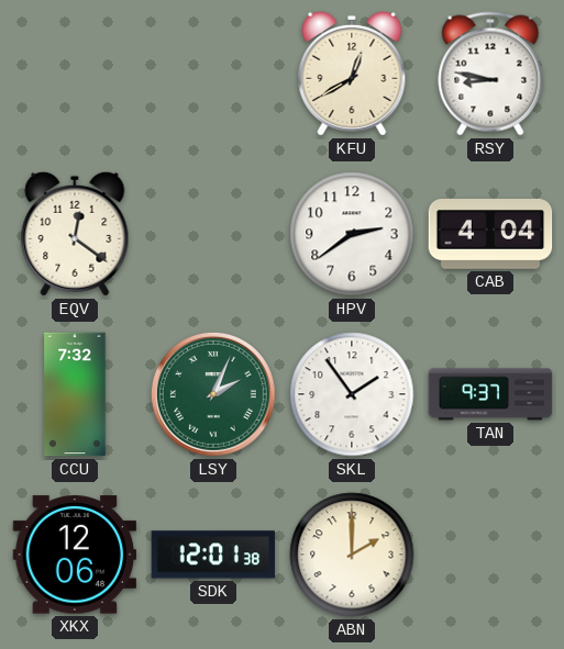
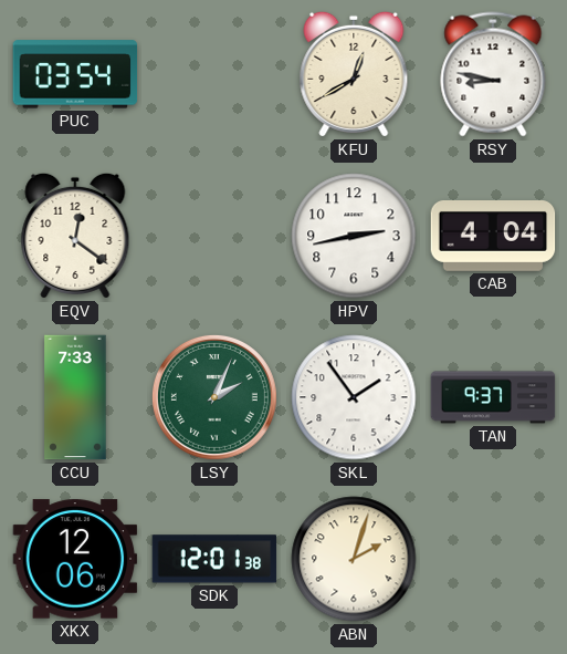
PUC: none -> 03:54 (75, 74)
HPV: 2:39 -> 2:43 (354, 236)
CCU: 7:32 -> 7:33 (75, 397)
ABN: 2:00 -> 2:03 (354, 559)
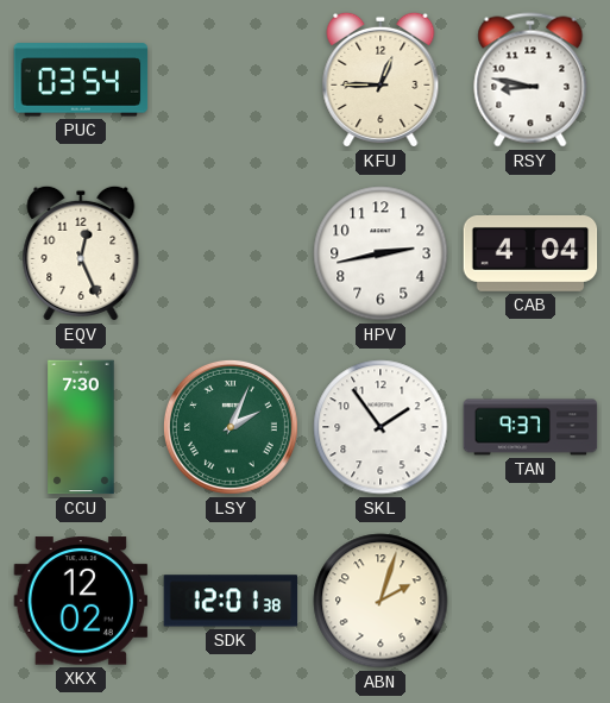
KFU: 12:40 -> 12:45 (381, 80)
EQV: 12:21 -> 12:26 (81, 253)
CCU: 7:33 -> 7:30 (81, 427)
XKX: 12:06 -> 12:02 (81, 601)
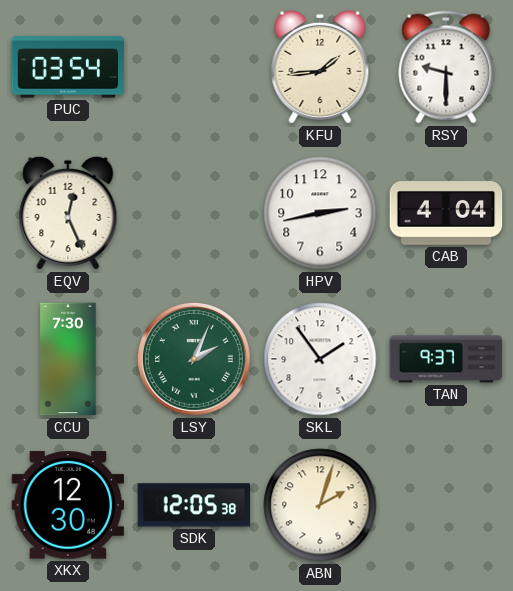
KFU: 12:45 -> 1:44 (320, 67)
RSY: 8:47 -> 9:30 (446, 67)
XKX: 12:02 -> 12:30 (68, 505)
SDK: 12:01 -> 12:05 (194, 505)
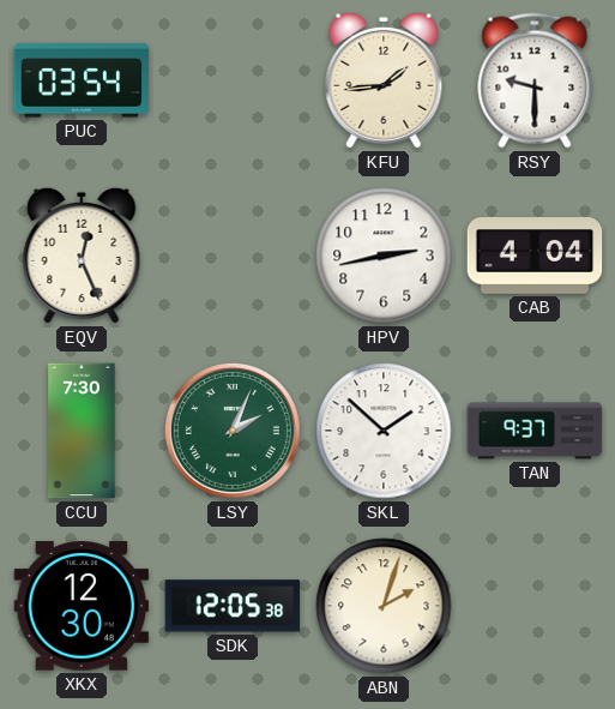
SKL: 1:54 -> 1:52 (384, 431)
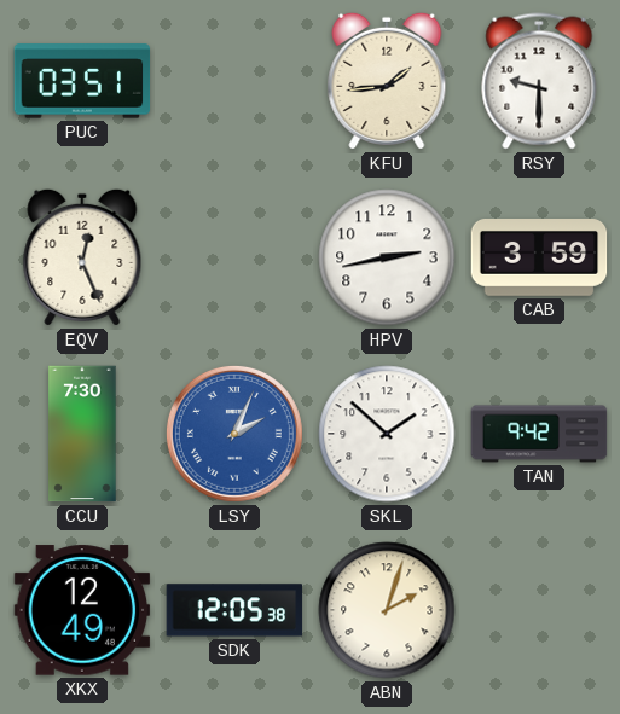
PUC: 03:54 -> 03:51 (82, 81)
CAB: 4:04 -> 3:59 (539, 259)
LSY dial: green -> blue (234, 434)
TAN: 9:37 -> 9:42 (539, 434)
XKX: 12:30 -> 12:49 (82, 610)
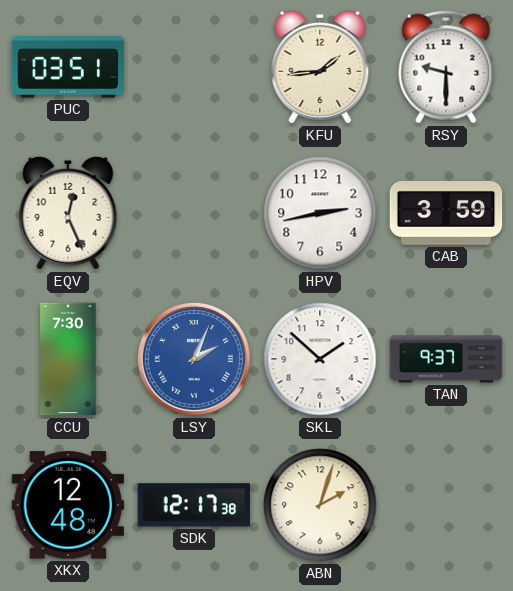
TAN: 9:42 -> 9:37 (446, 359)
XKX: 12:49 -> 12:48 (68, 505)
SDK: 12:05 -> 12:17 (194, 505)
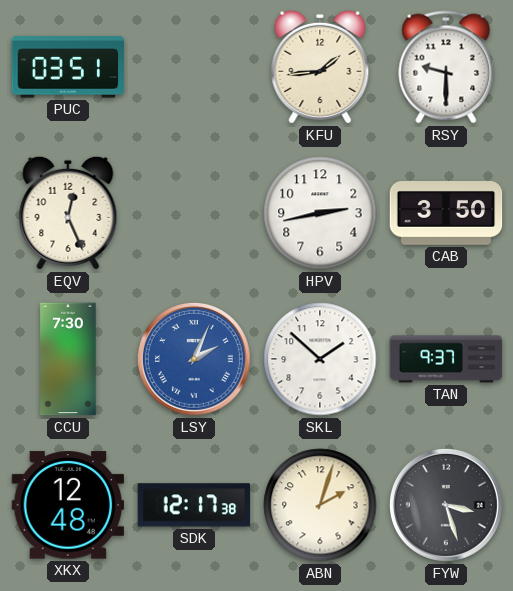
CAB: 3:59 -> 3:50 (446, 214)
FYW: none -> 3:27 (446, 505)
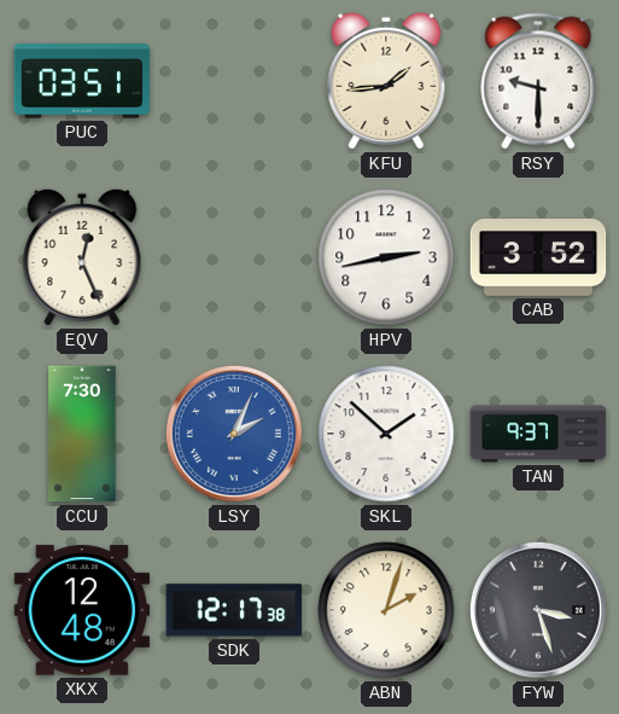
CAB: 3:50 -> 3:52 (538, 259)
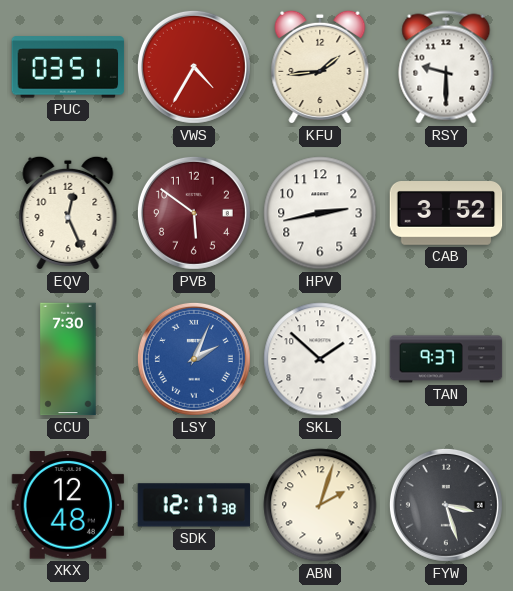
VWS: none -> 4:35 (194, 67)
PVB: none -> 5:51 (194, 213)
